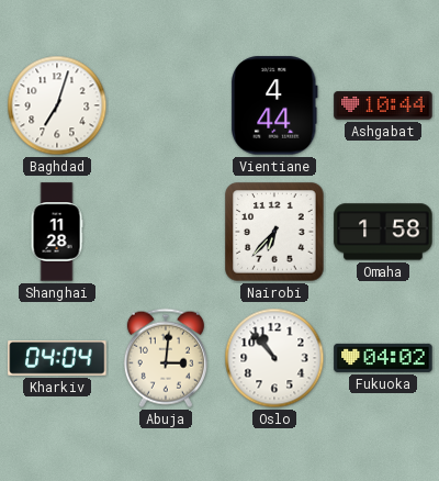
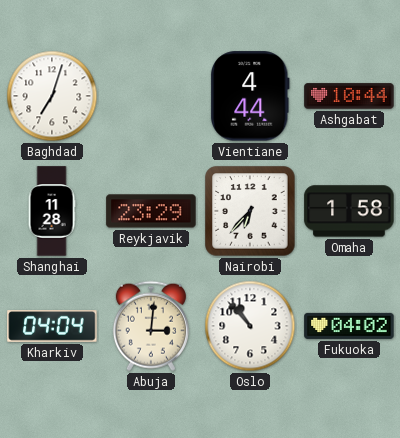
Reykjavik: none -> 23:29 (151, 211)
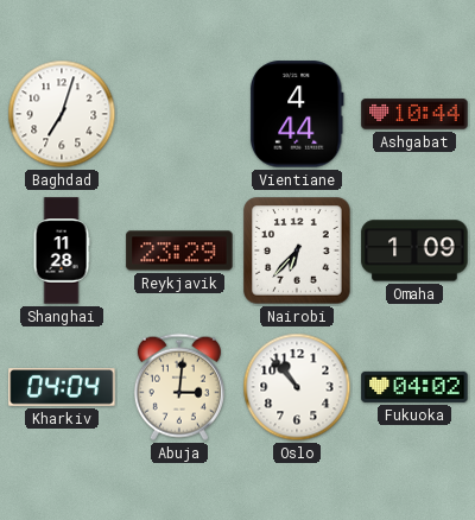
Omaha: 1:58 -> 1:09 (414, 251)
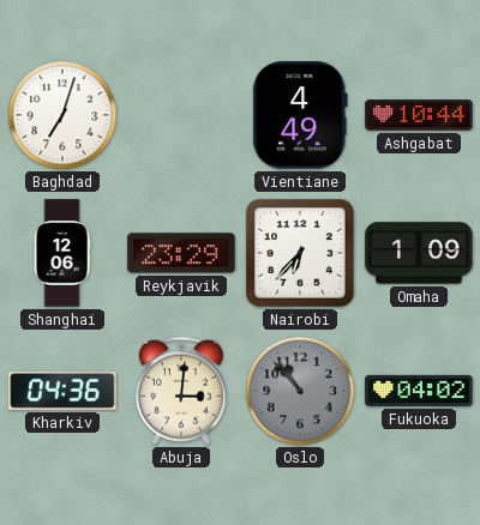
Vientiane: 4:44 -> 4:49 (300, 115)
Shanghai: 11:28 -> 12:06 (62, 253)
Kharkiv: 04:04 -> 04:36 (62, 391)
Oslo dial: white -> grey (300, 391)
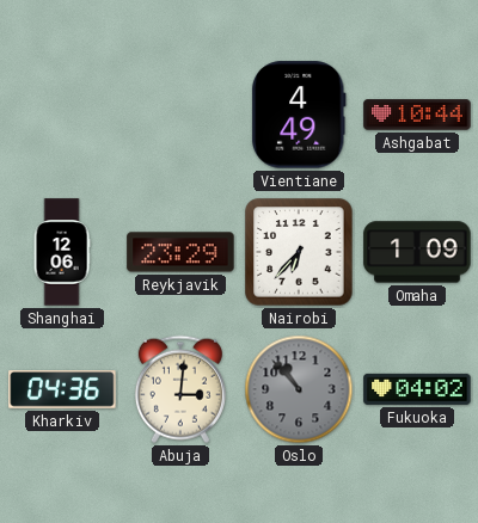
Baghdad: 7:03 -> none (62, 115)
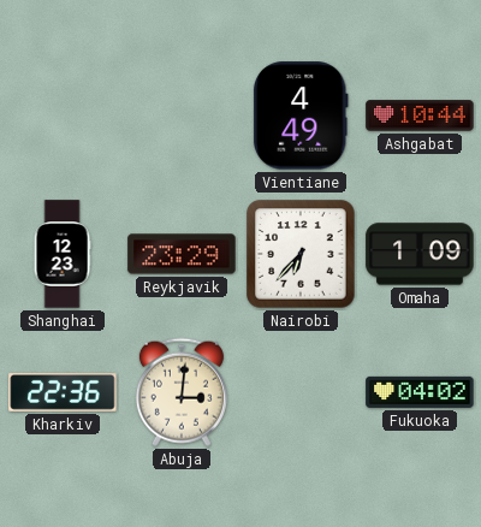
Shanghai: 12:06 -> 12:23 (63, 254)
Kharkiv: 04:36 -> 22:36 (63, 392)
Oslo: 10:53 -> none (299, 389)
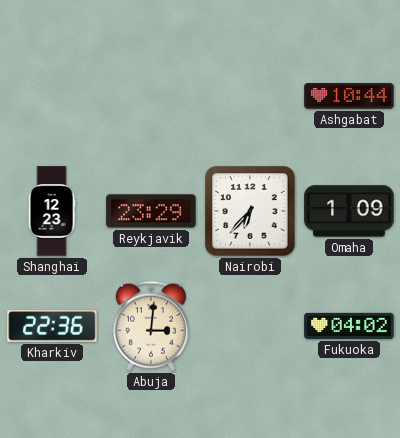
Vientiane: 4:49 -> none (301, 116)
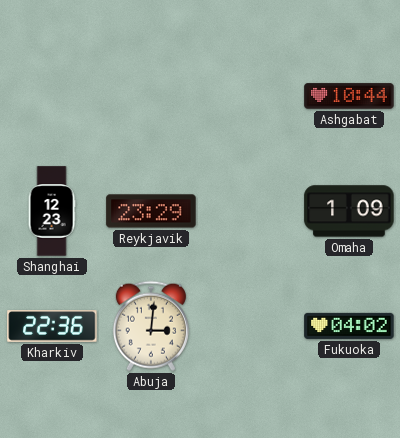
Nairobi: 6:37 -> none (250, 211)
